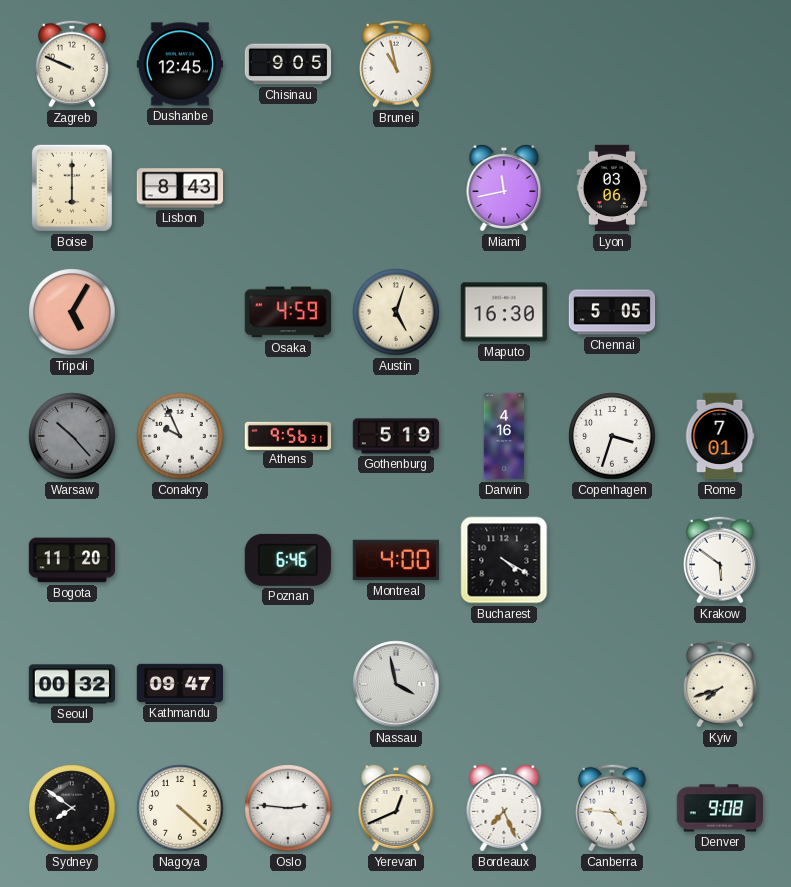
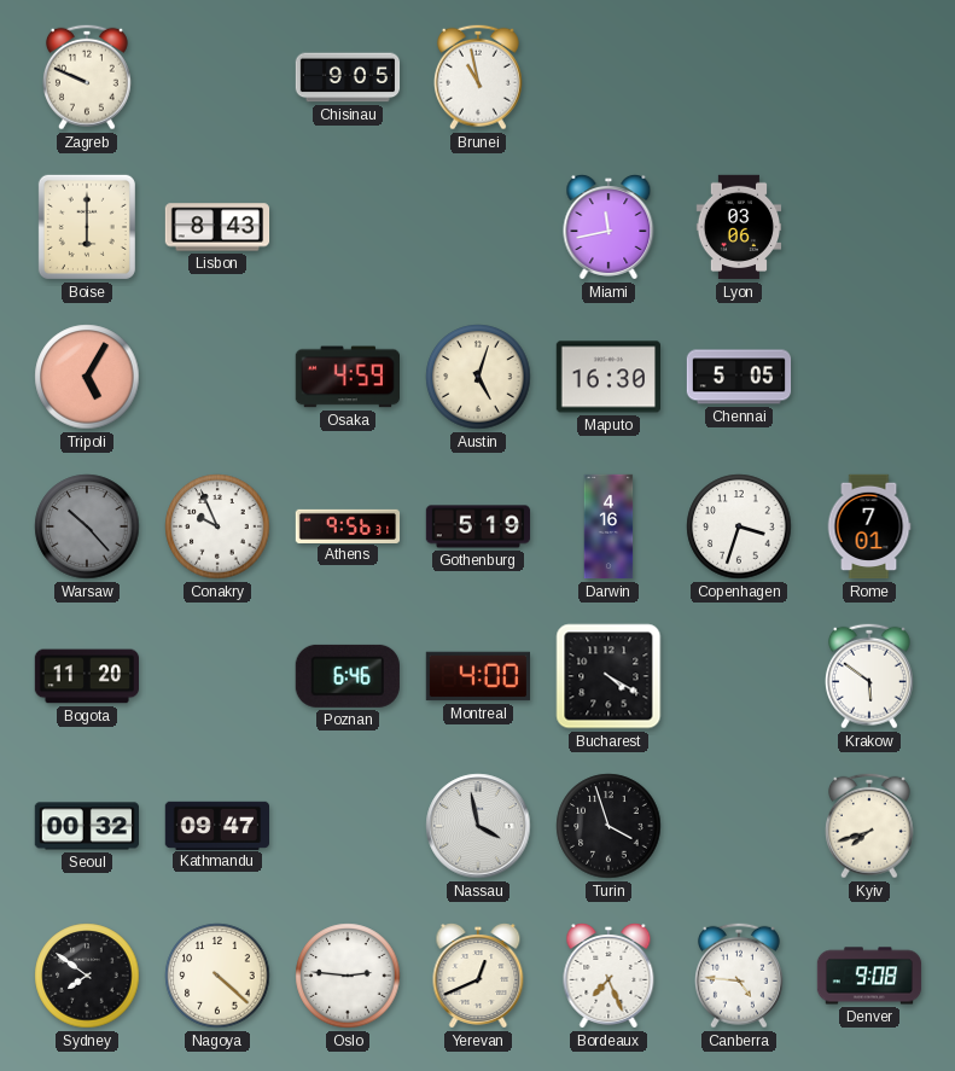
Dushanbe: 12:45 -> none (179, 64)
Turin: none -> 3:57 (608, 826)
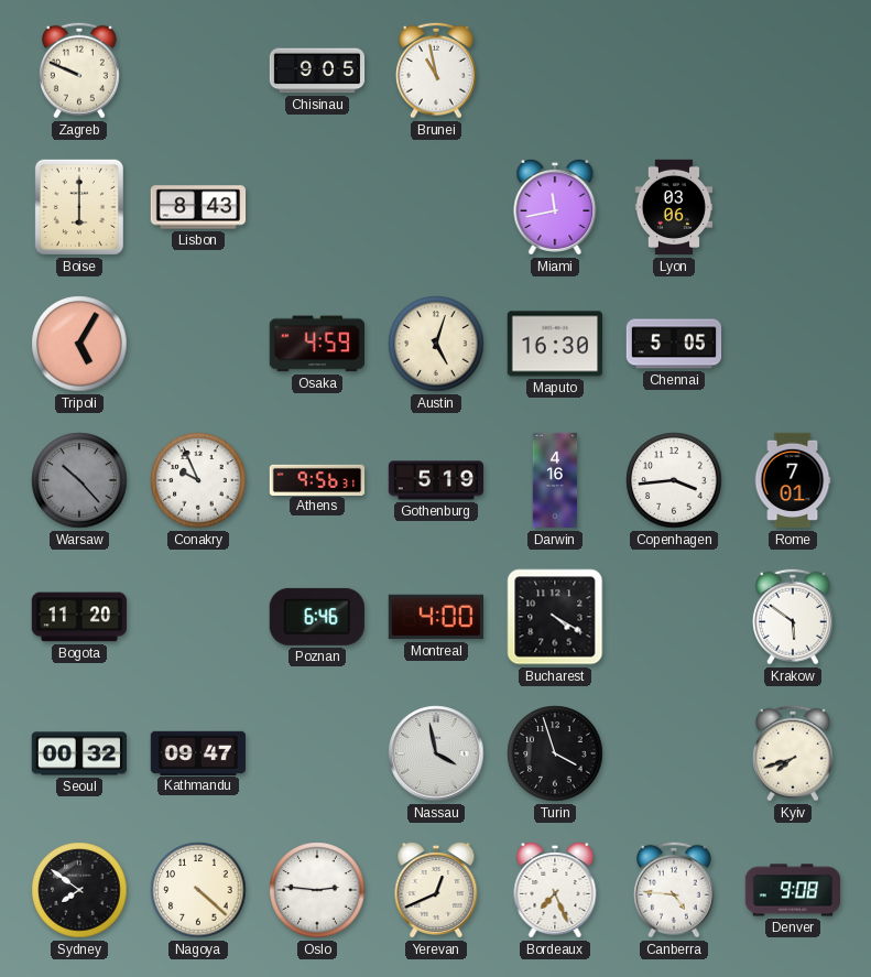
Copenhagen: 3:33 -> 3:44 (674, 480)
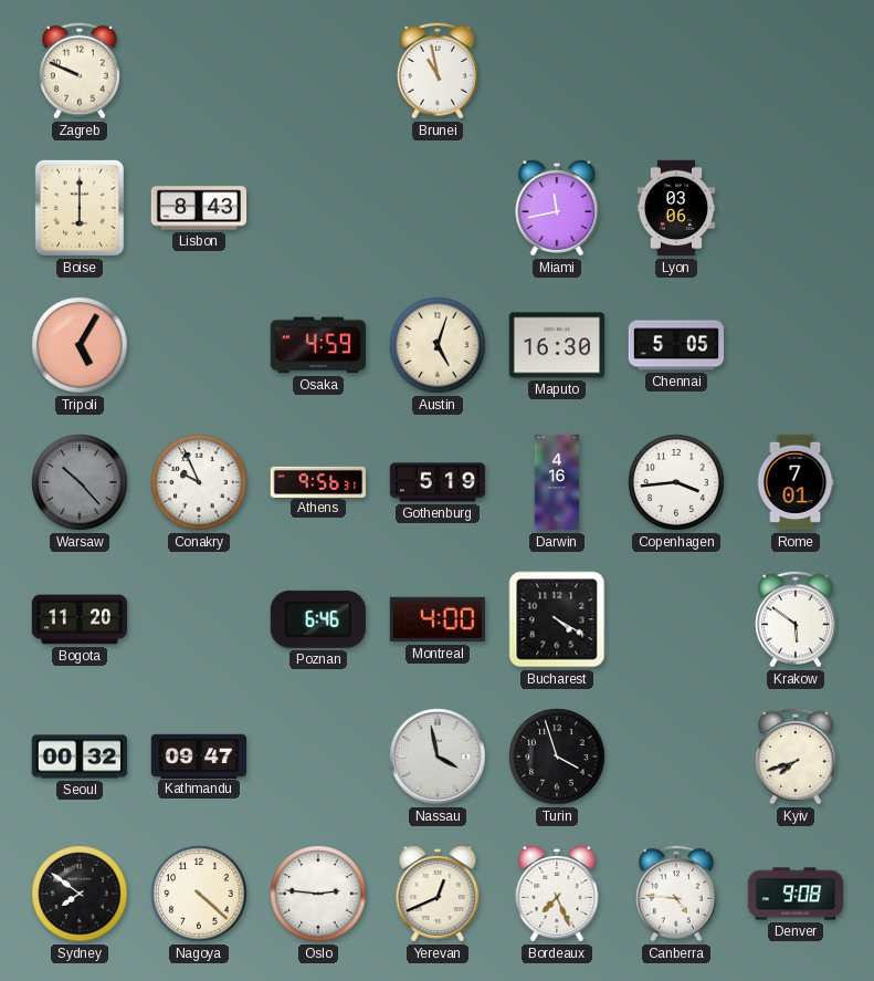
Chisinau: 9:05 -> none (317, 70)
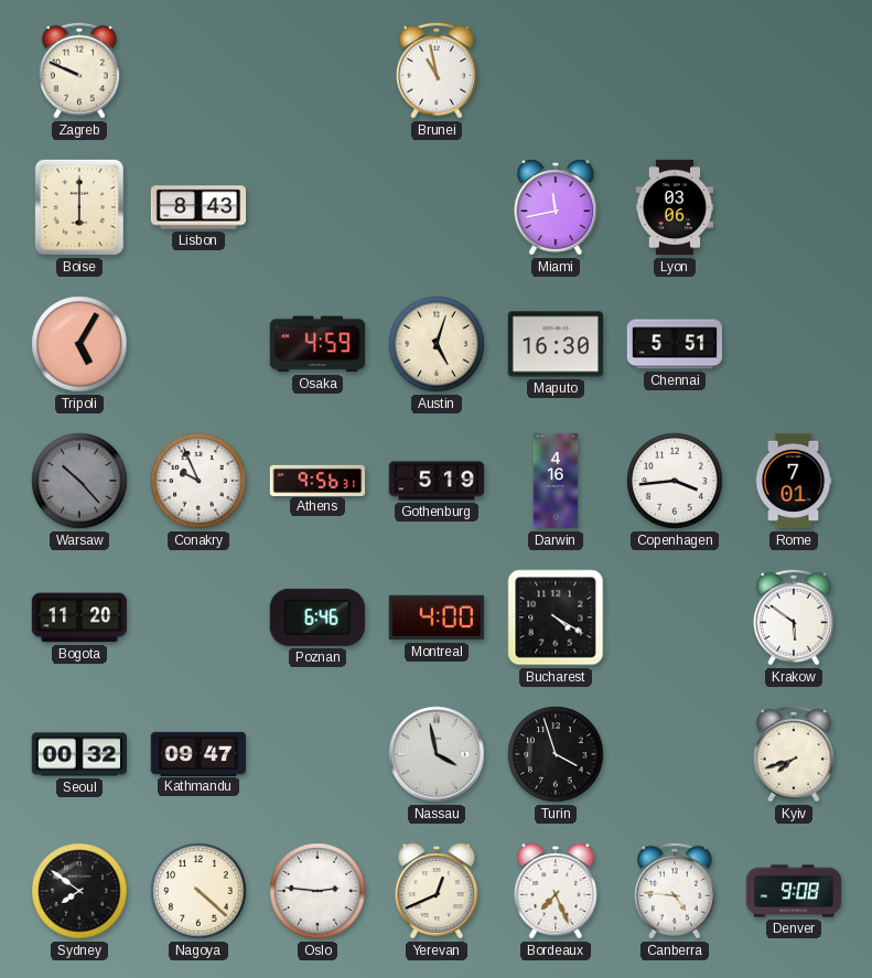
Chennai: 5:05 -> 5:51 (675, 344)
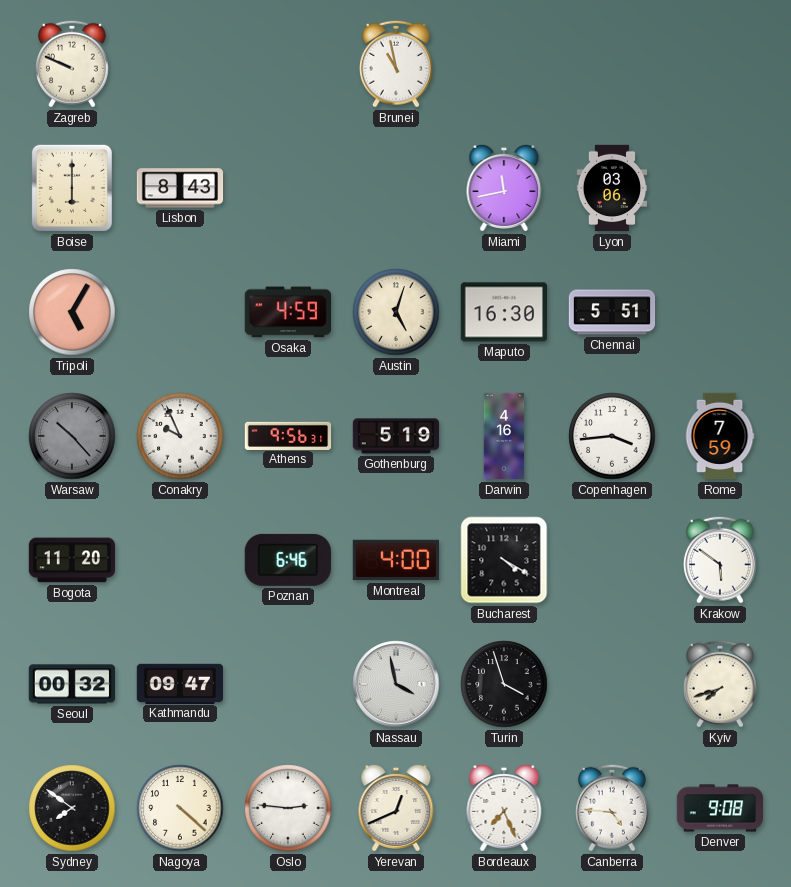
Rome: 7:01 -> 7:59 (720, 436)
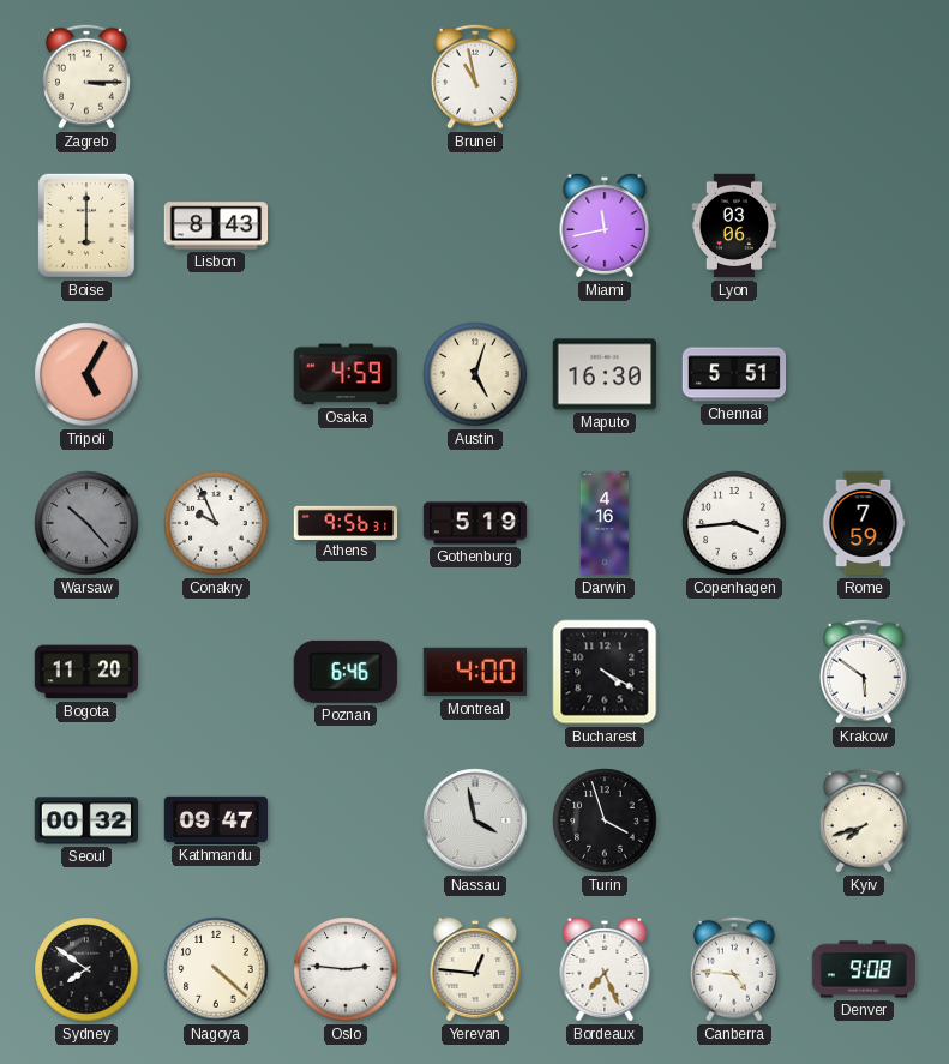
Zagreb: 9:49 -> 3:15 (86, 77)
Yerevan: 12:41 -> 12:46 (475, 969)
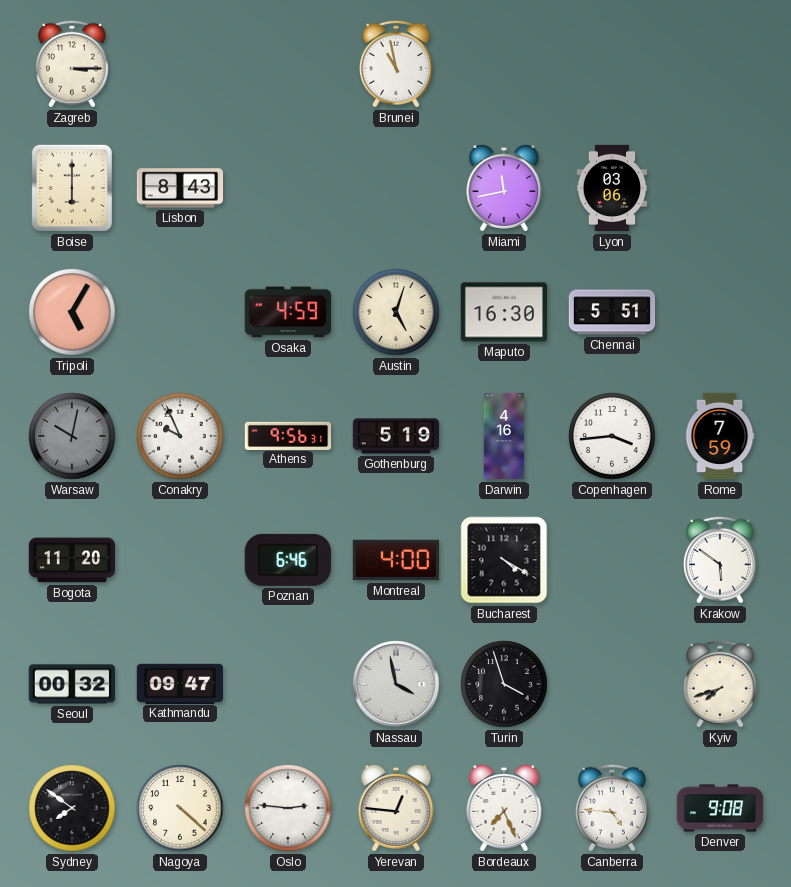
Warsaw: 10:23 -> 10:02 (72, 436)
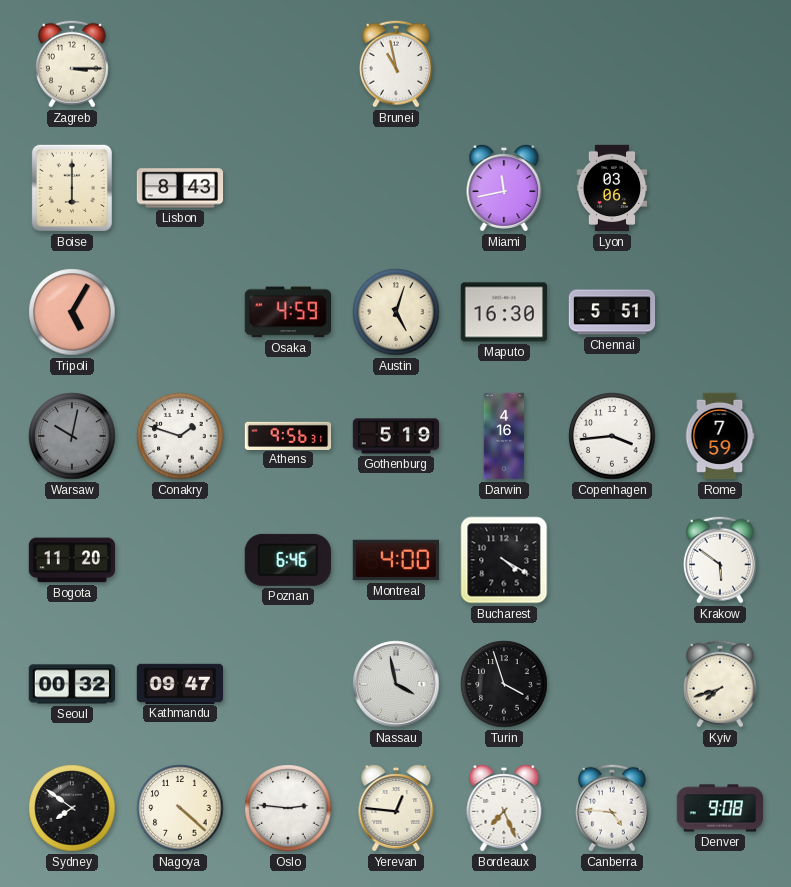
Conakry: 9:56 -> 1:48 (180, 436)
